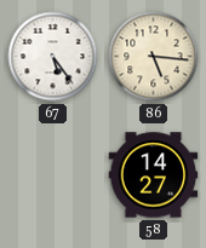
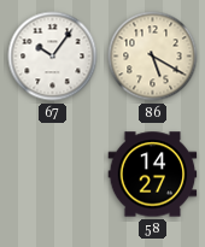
67: 5:24 -> 10:06 (53, 57)
86: 5:16 -> 5:20 (153, 57)
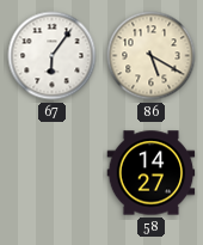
67: 10:06 -> 6:06 (53, 56)
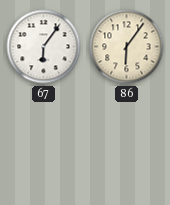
86: 5:20 -> 6:06 (127, 47)
58: 14:27 -> none (152, 173)
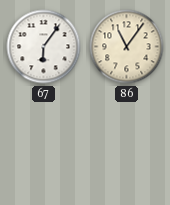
86: 6:06 -> 11:06 (127, 47)
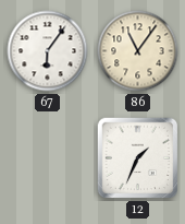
12: none -> 1:34 (138, 158)
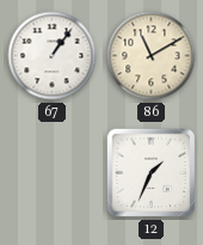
67: 6:06 -> 1:06 (53, 56)
86: 11:06 -> 11:10 (152, 56)
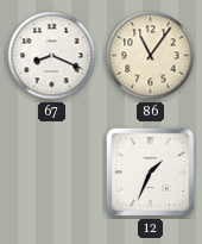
67: 1:06 -> 8:19 (52, 56)
86: 11:10 -> 11:06 (151, 56)
